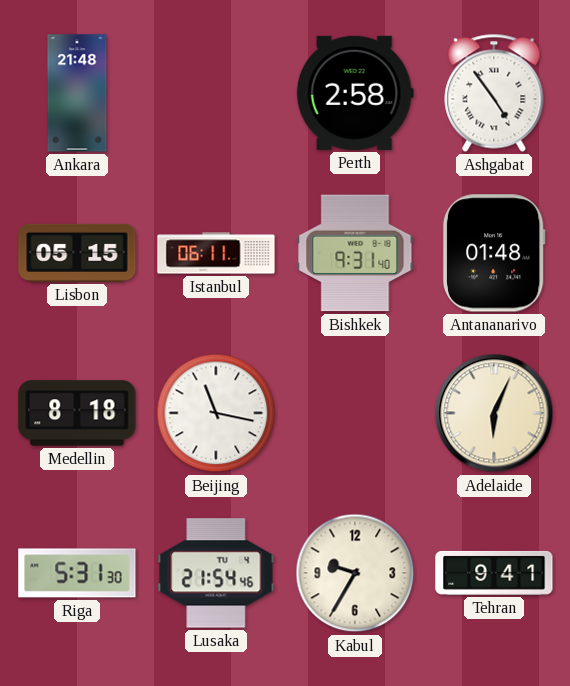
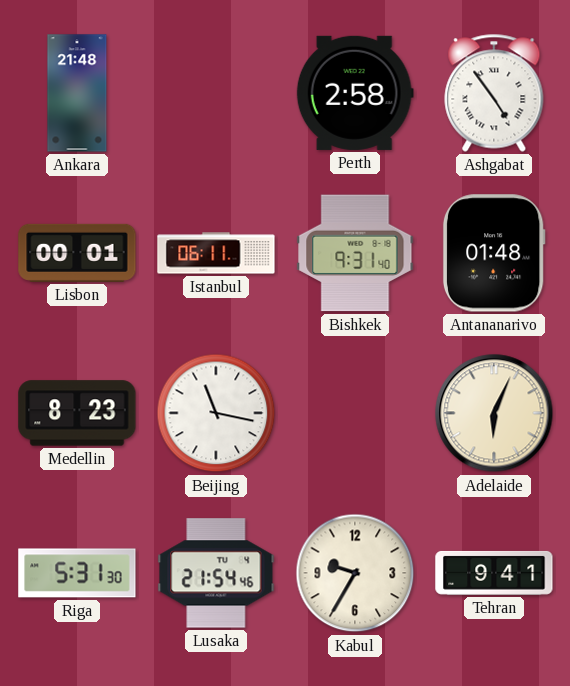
Lisbon: 05:15 -> 00:01 (77, 253)
Medellin: 8:18 -> 8:23 (77, 413)
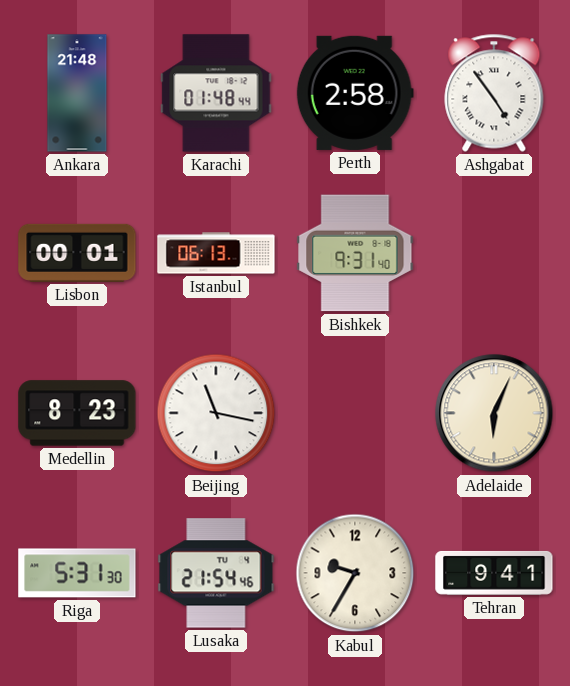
Karachi: none -> 01:48 (216, 93)
Istanbul: 06:11 -> 06:13 (216, 253)
Antananarivo: 01:48 -> none (494, 253)
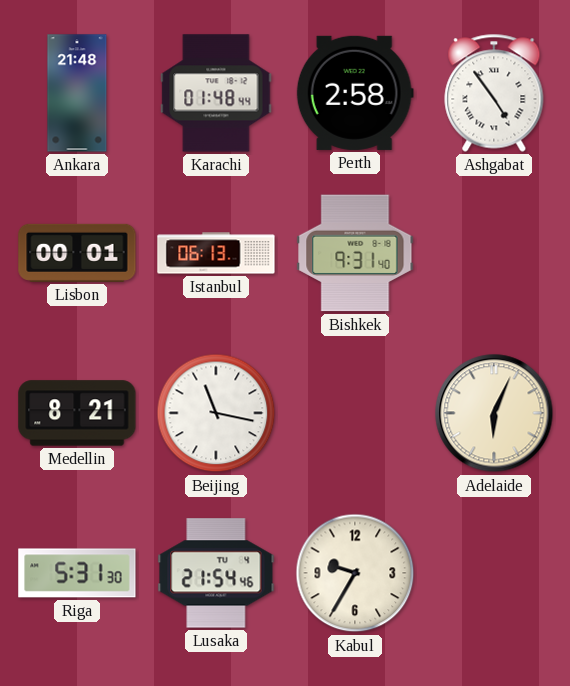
Medellin: 8:23 -> 8:21 (77, 413)
Tehran: 9:41 -> none (494, 573)
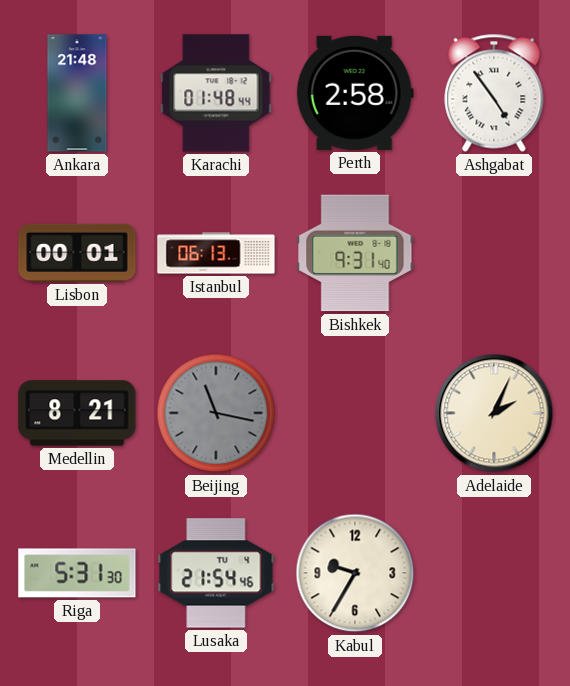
Beijing dial: white -> grey (216, 413)
Adelaide: 6:04 -> 2:04 (494, 413)
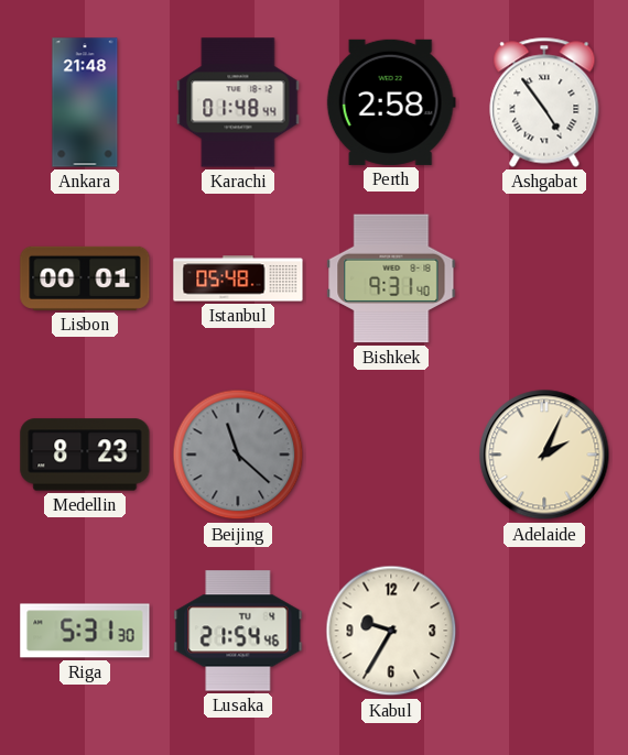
Istanbul: 06:13 -> 05:48 (238, 278)
Medellin: 8:21 -> 8:23 (85, 455)
Beijing: 11:17 -> 11:22 (238, 455)
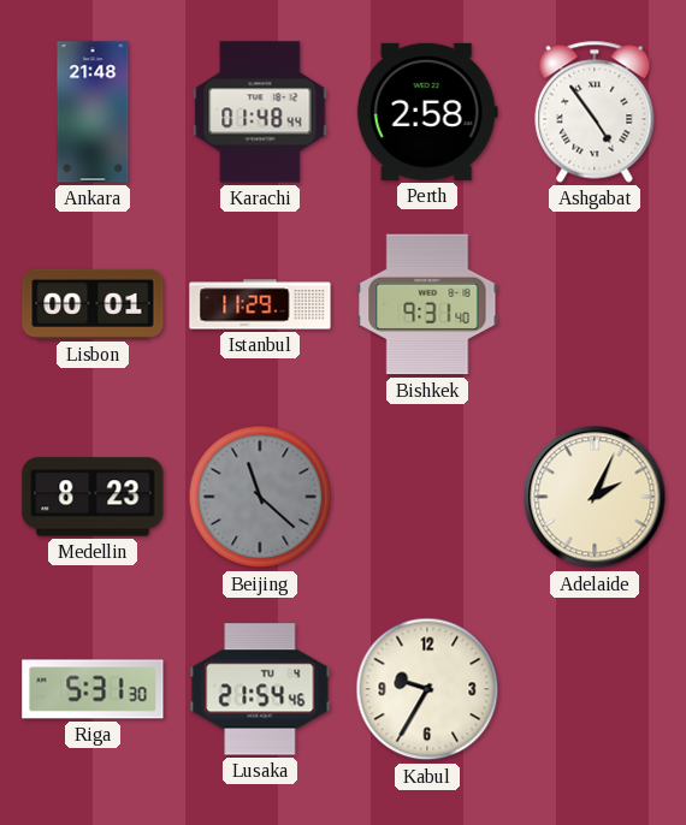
Istanbul: 05:48 -> 11:29 (260, 304)
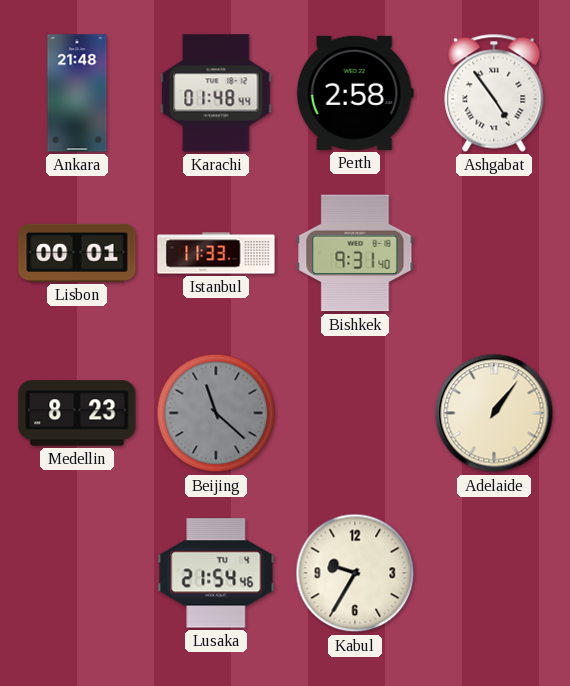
Istanbul: 11:29 -> 11:33 (216, 253)
Adelaide: 2:04 -> 1:06 (494, 413)
Riga: 5:31 -> none (93, 689)
